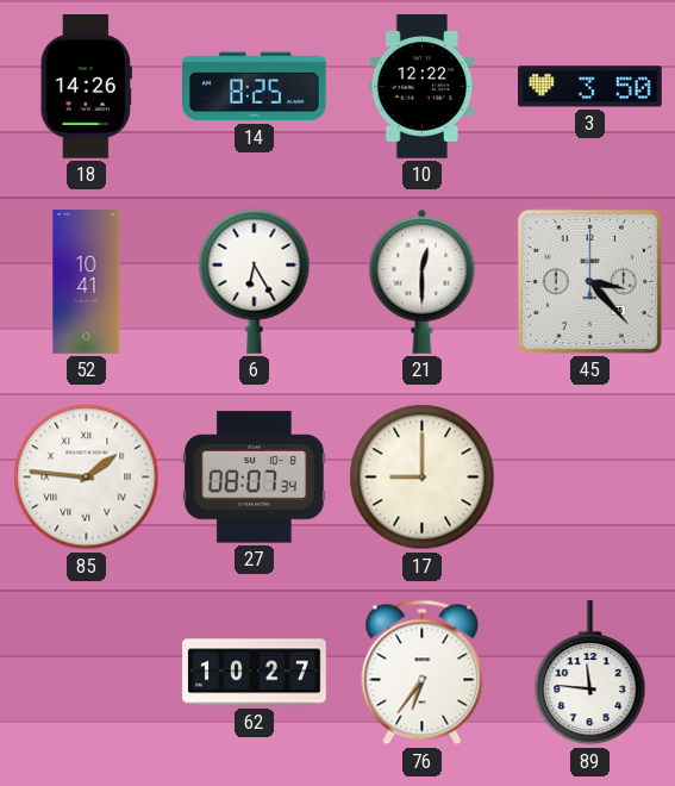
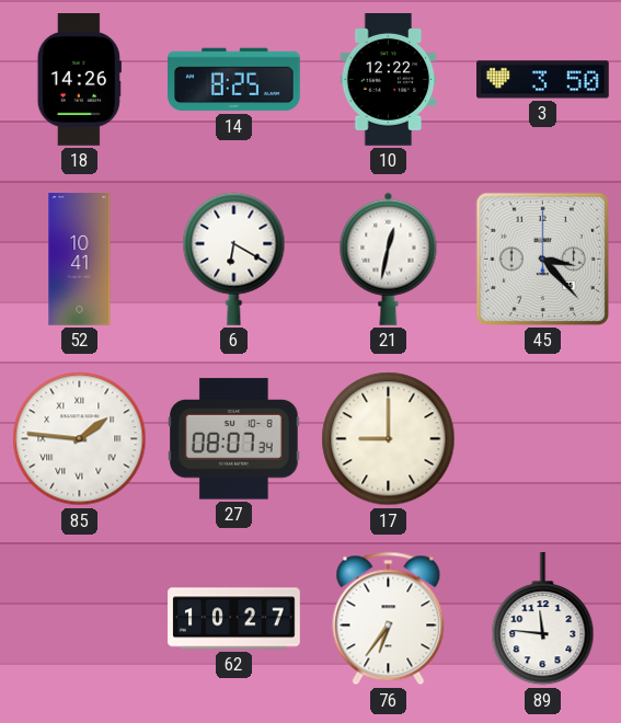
6: 6:25 -> 6:20 (234, 259)
21: 12:30 -> 12:32 (389, 259)
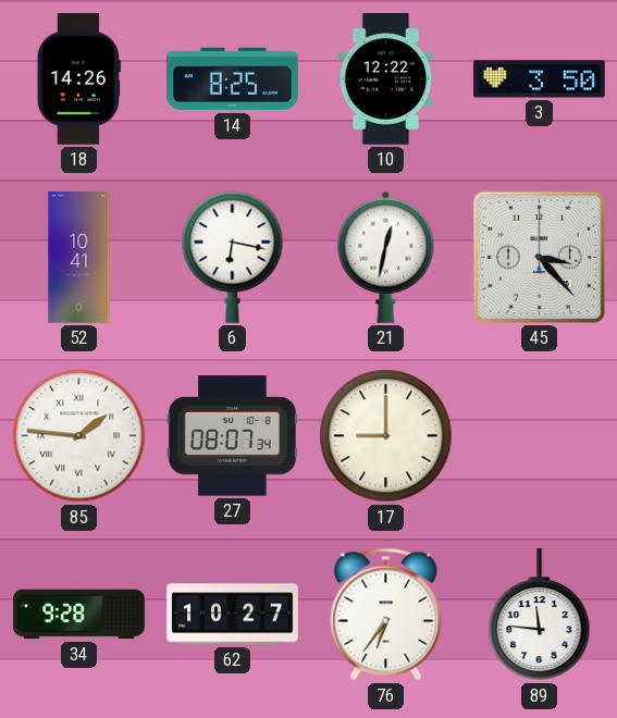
6: 6:20 -> 6:17 (233, 257)
34: none -> 9:28 (79, 615)
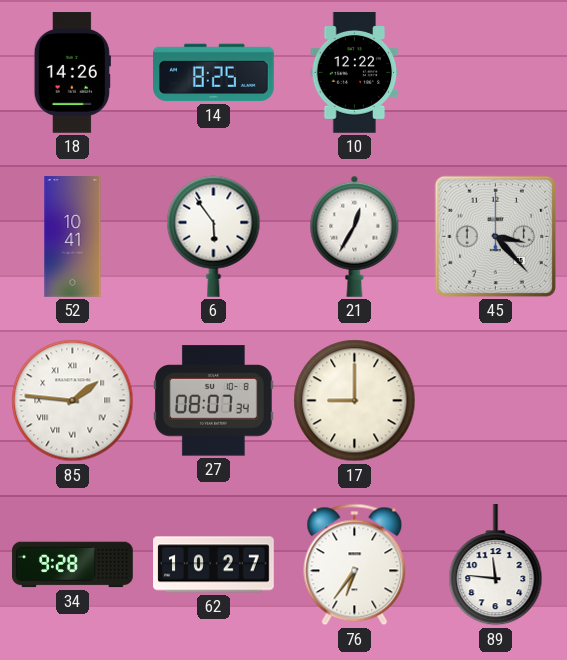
3: 3:50 -> none (540, 79)
6: 6:17 -> 5:54 (214, 236)
21: 12:32 -> 12:35 (355, 236)
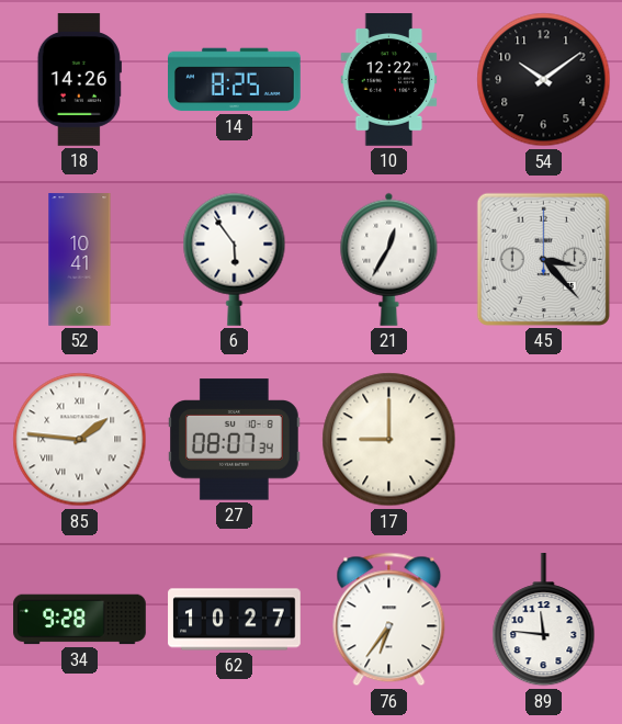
54: none -> 10:09 (544, 80)
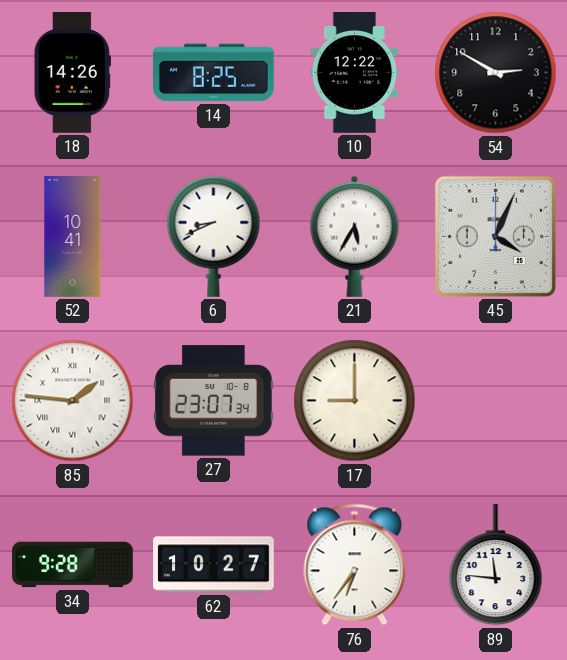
54: 10:09 -> 2:50 (496, 73)
6: 5:54 -> 8:41 (214, 236)
21: 12:35 -> 5:35 (355, 236)
45: 3:23 -> 4:04 (495, 236)
27: 08:07 -> 23:07 (214, 401)
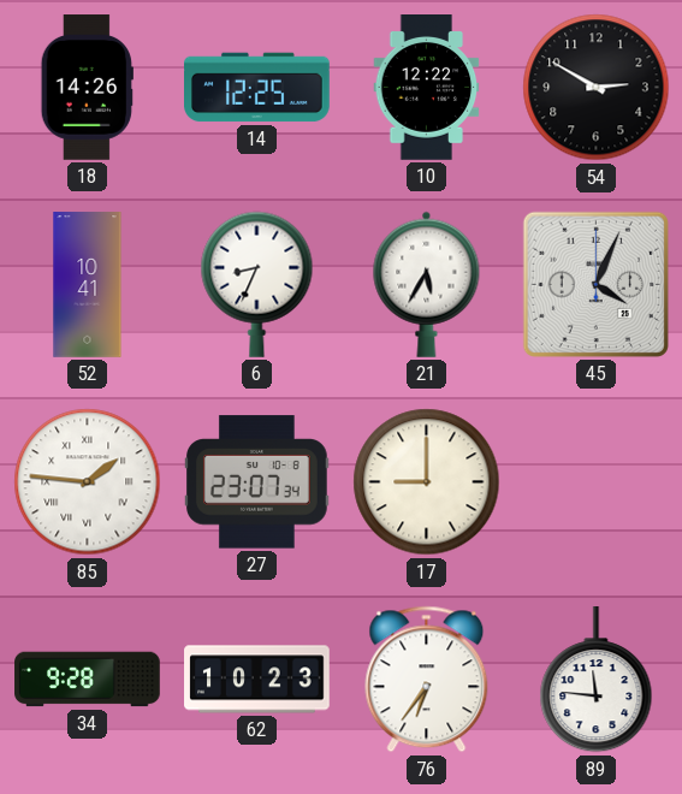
14: 8:25 -> 12:25 (257, 88)
6: 8:41 -> 8:34 (257, 284)
62: 10:27 -> 10:23 (257, 680)
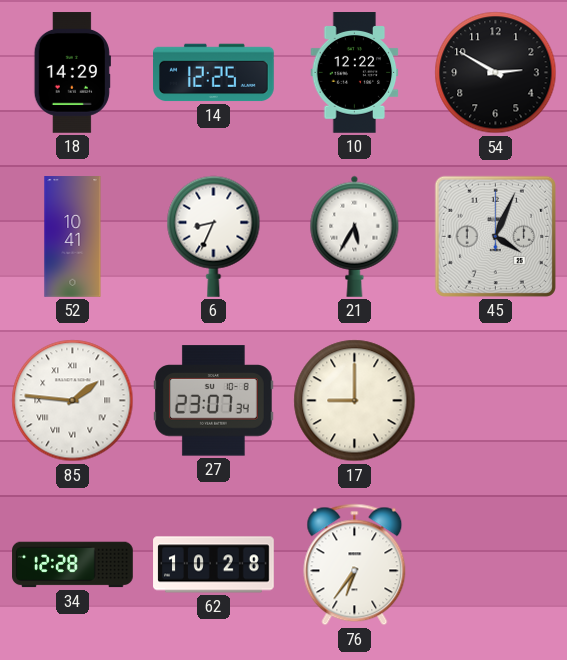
18: 14:26 -> 14:29 (72, 73)
34: 9:28 -> 12:28 (73, 565)
62: 10:23 -> 10:28 (214, 565)
89: 11:46 -> none (597, 681)
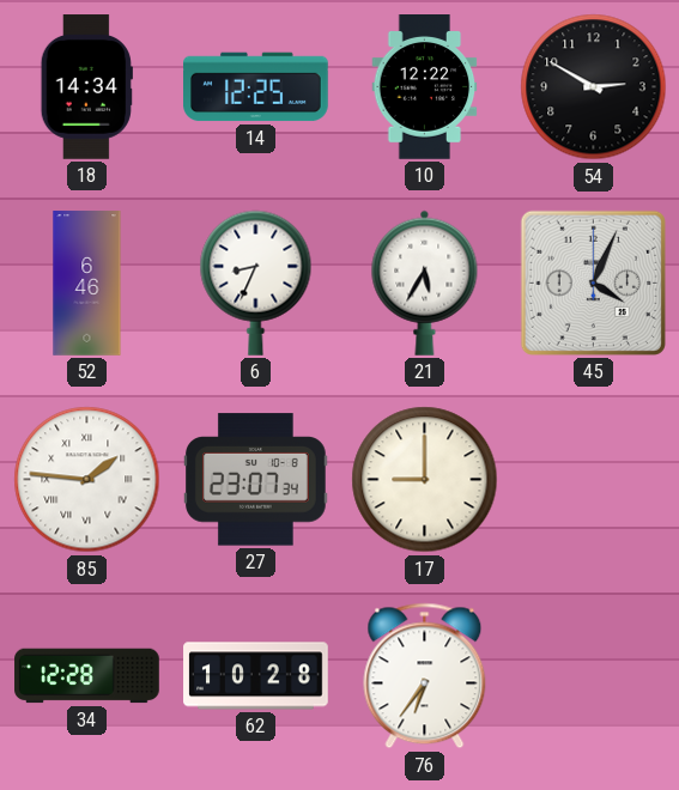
18: 14:29 -> 14:34 (86, 87)
52: 10:41 -> 6:46 (87, 284)
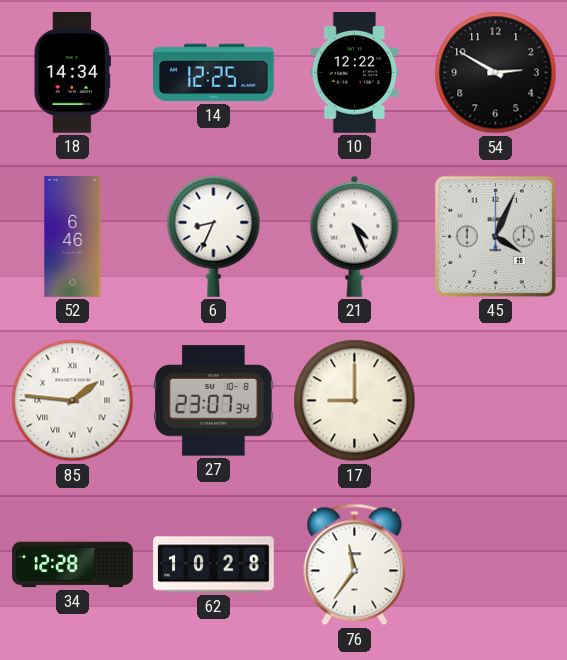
21: 5:35 -> 4:26 (355, 236)
76: 6:36 -> 11:36 (355, 565)
